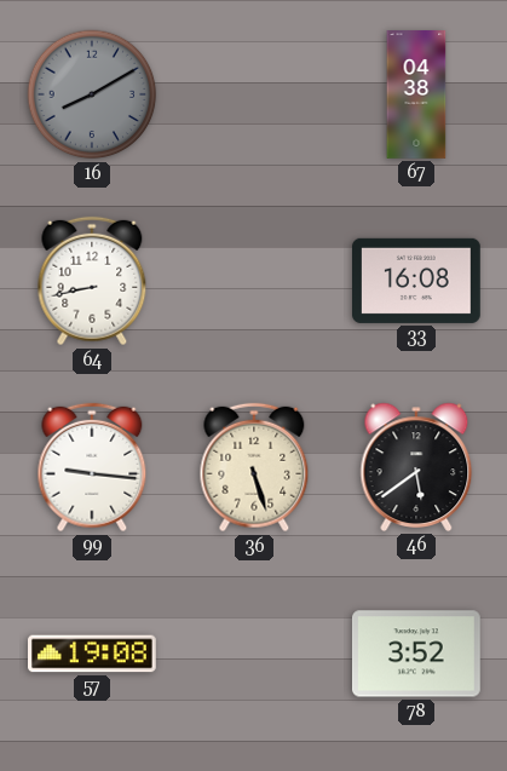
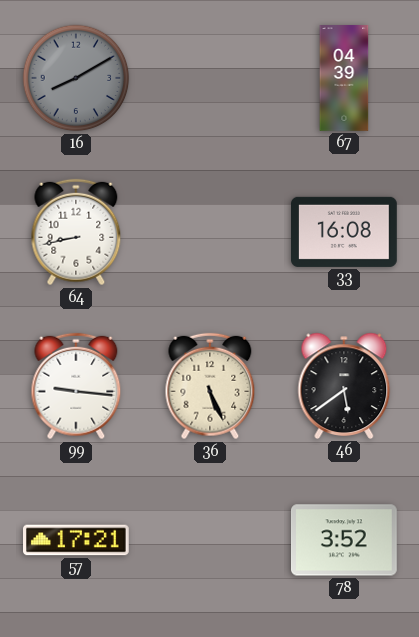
67: 04:38 -> 04:39 (344, 78)
36: 5:27 -> 5:26 (210, 386)
57: 19:08 -> 17:21 (77, 540)
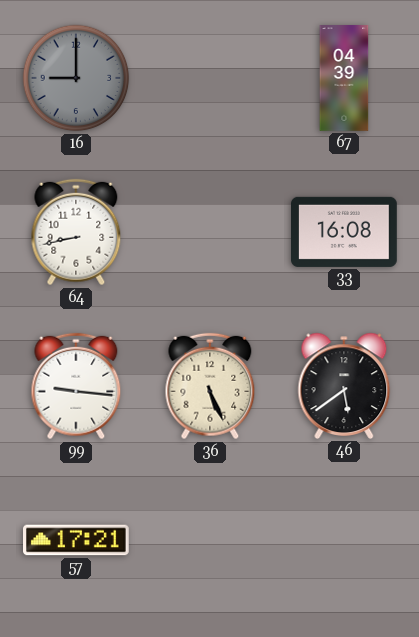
16: 8:10 -> 9:00 (76, 78)
78: 3:52 -> none (345, 540)
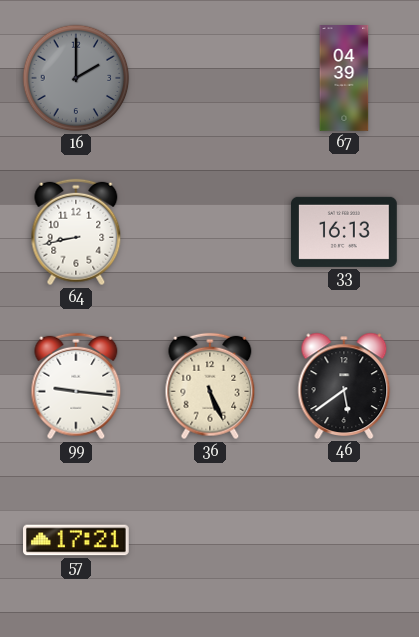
16: 9:00 -> 2:00 (76, 78)
33: 16:08 -> 16:13 (345, 232)
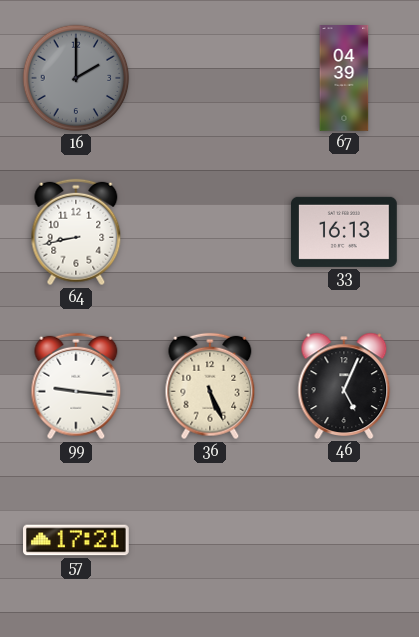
46: 5:39 -> 5:04 (344, 386)
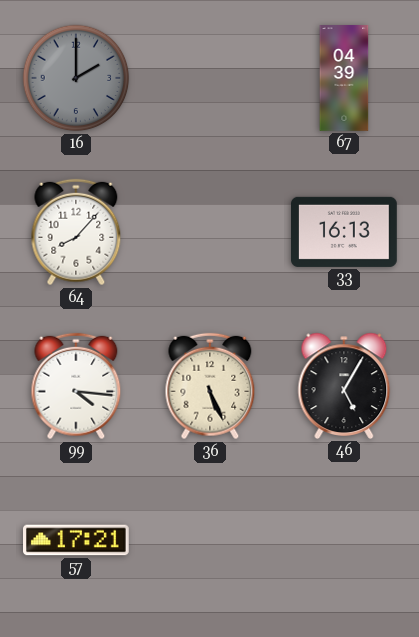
64: 8:43 -> 8:07 (76, 232)
99: 9:16 -> 4:16 (76, 386)
46: 5:04 -> 5:05 (344, 386)
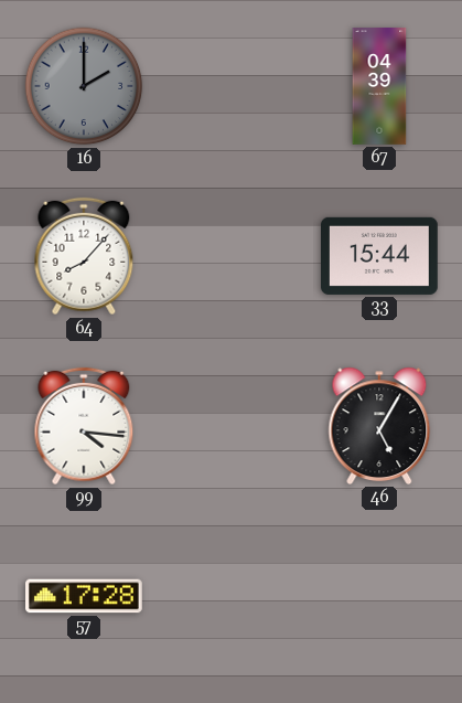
33: 16:13 -> 15:44 (380, 256)
36: 5:26 -> none (210, 386)
57: 17:21 -> 17:28 (85, 596)
